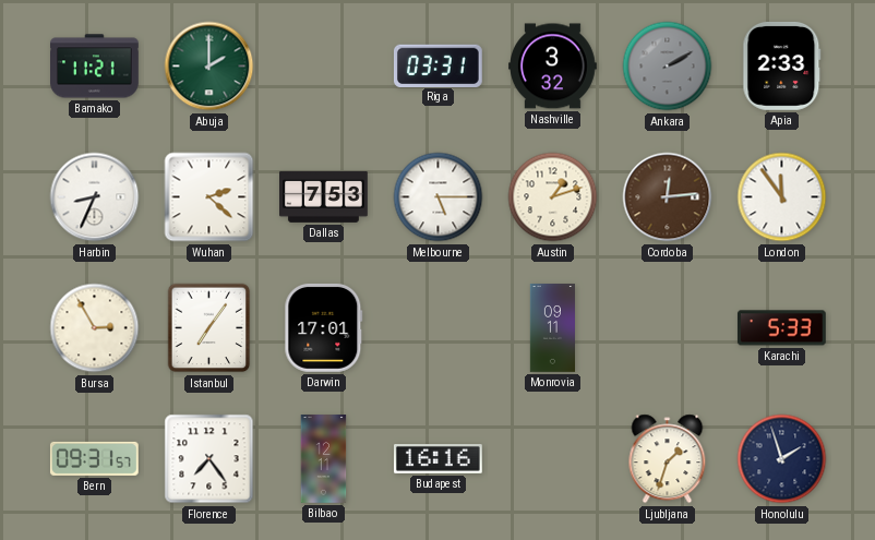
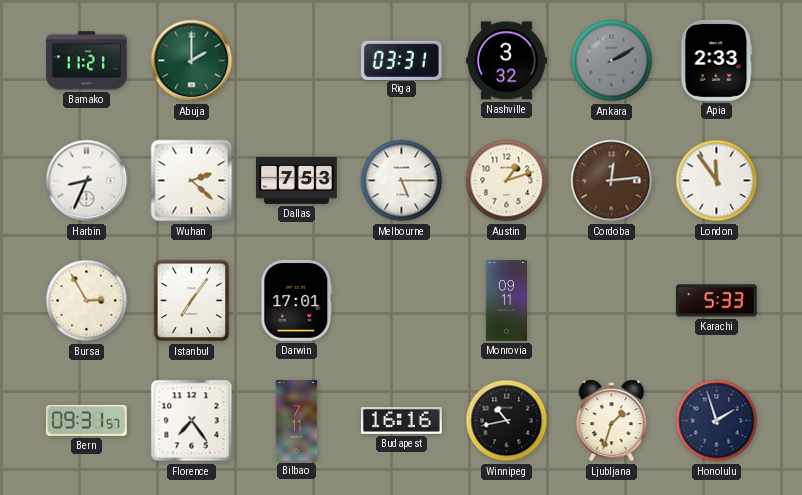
Bilbao: 12:11 -> 7:11 (297, 421)
Winnipeg: none -> 10:43 (507, 421)
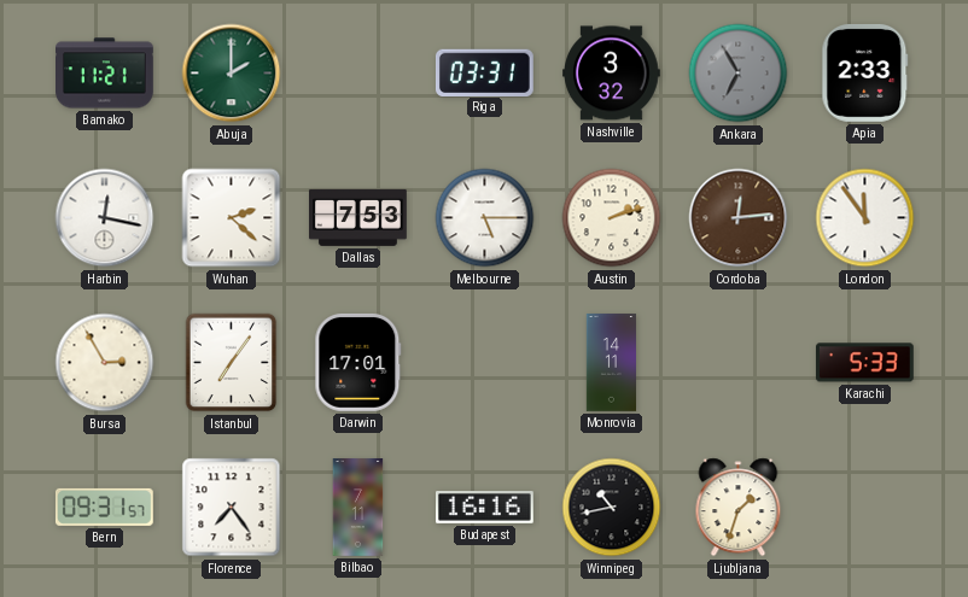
Ankara: 2:10 -> 6:55 (739, 74)
Harbin: 8:34 -> 12:17 (105, 218)
Austin: 1:12 -> 2:12 (612, 218)
Monrovia: 09:11 -> 14:11 (612, 363)
Honolulu: 1:57 -> none (717, 421)
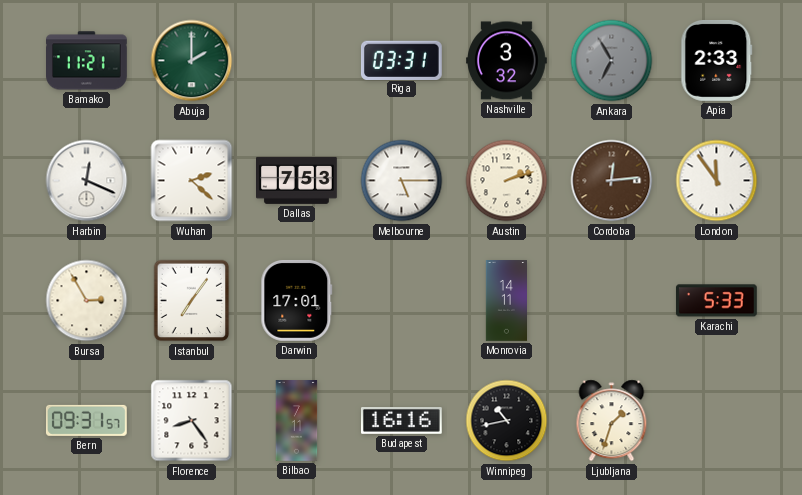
Harbin: 12:17 -> 12:19 (87, 181)
Florence: 7:24 -> 8:24 (192, 421)
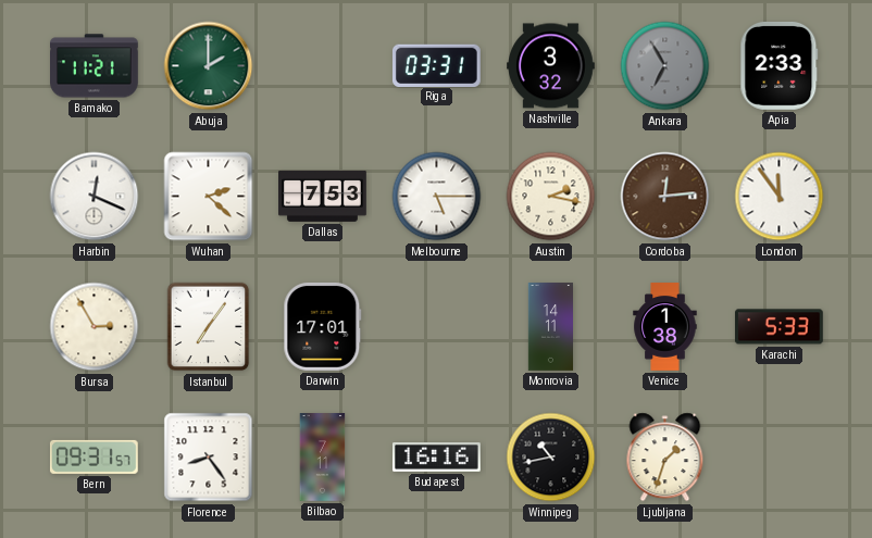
Austin: 2:12 -> 2:17 (551, 197)
Venice: none -> 1:38 (665, 327)
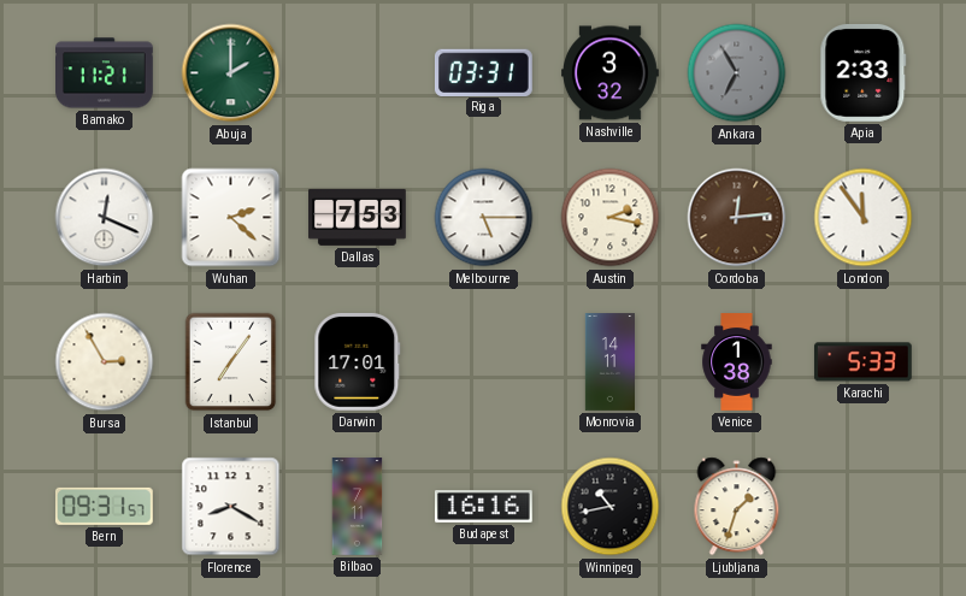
Florence: 8:24 -> 8:20 (231, 507)
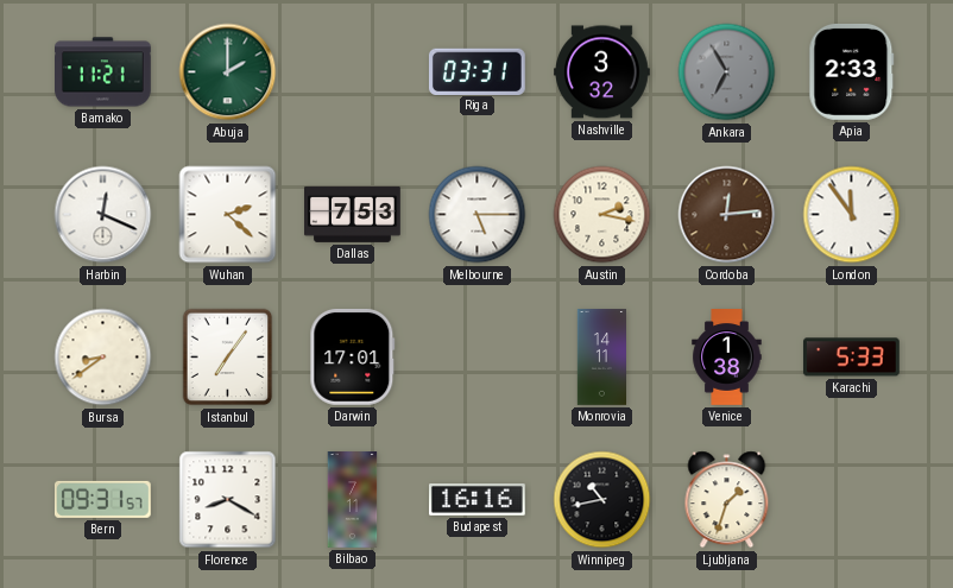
Bursa: 2:55 -> 8:39 (103, 358)
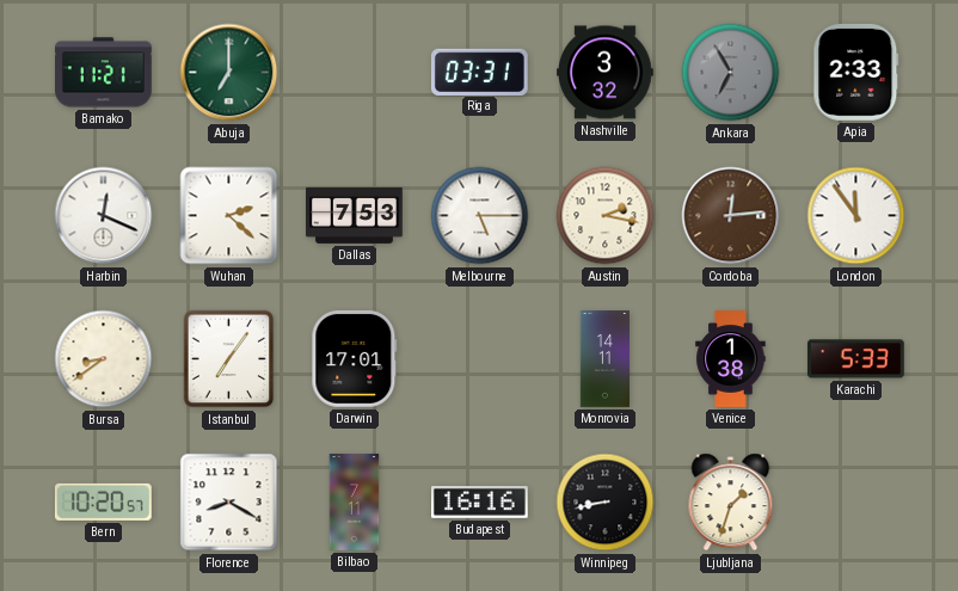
Abuja: 2:00 -> 7:00 (229, 73)
Bern: 09:31 -> 10:20 (103, 501)
Winnipeg: 10:43 -> 8:43 (606, 503)
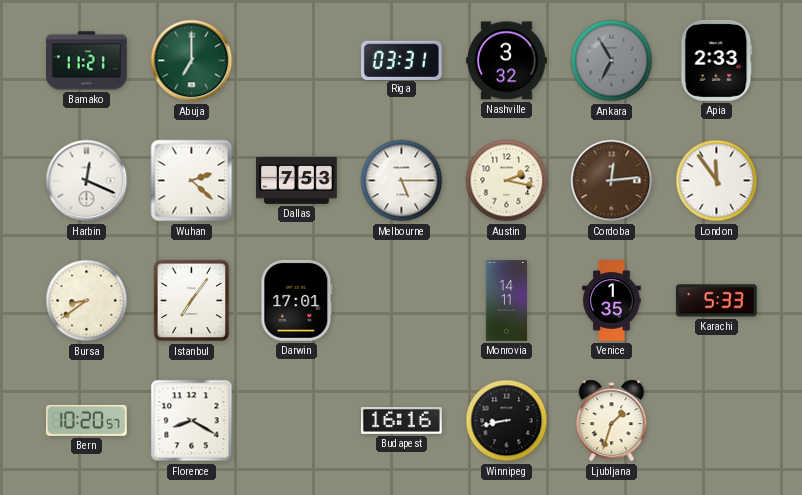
Venice: 1:38 -> 1:35 (612, 301)
Bilbao: 7:11 -> none (355, 503)
